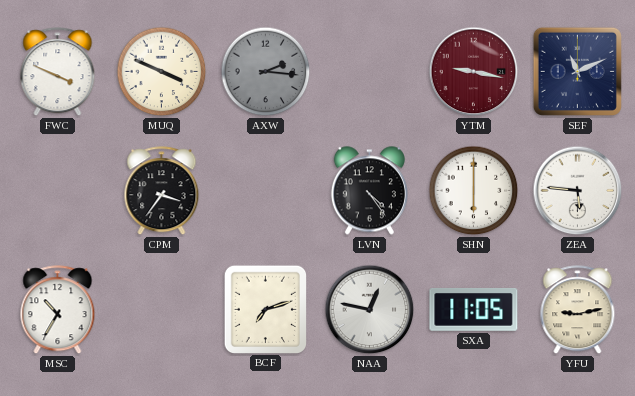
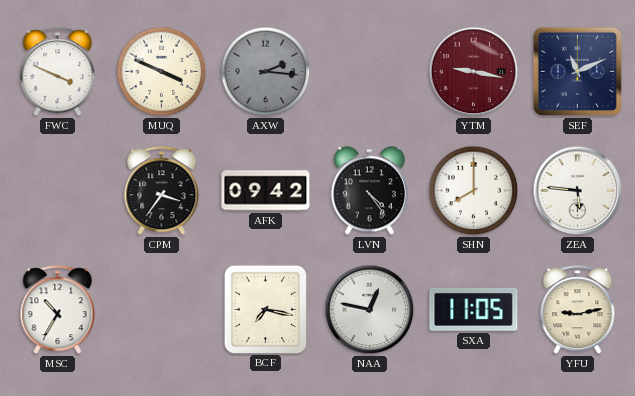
AFK: none -> 09:42 (266, 191)
SHN: 6:00 -> 8:00 (474, 191)
BCF: 7:12 -> 7:17 (265, 309)
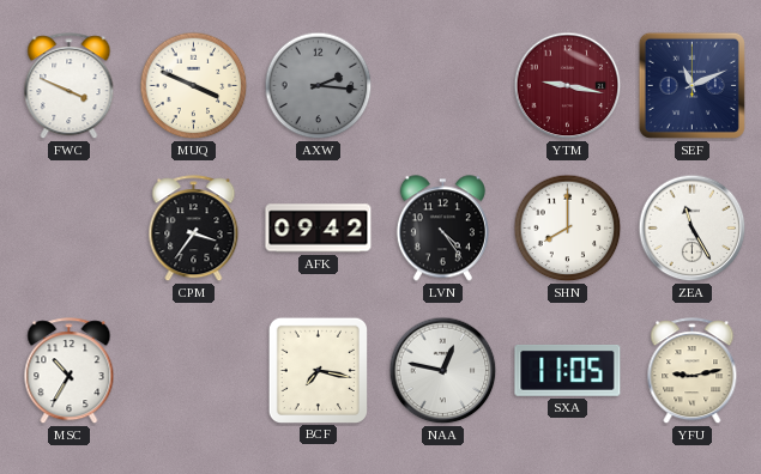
ZEA: 5:46 -> 11:25 (693, 229)
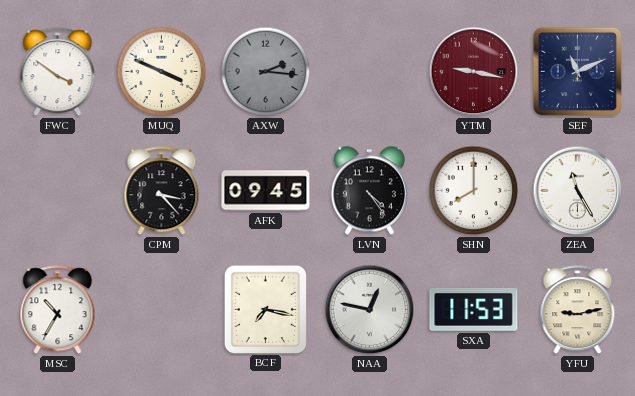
FWC: 3:49 -> 3:51 (58, 72)
CPM: 3:36 -> 3:23 (162, 191)
AFK: 09:42 -> 09:45 (266, 191)
SXA: 11:05 -> 11:53 (474, 310)
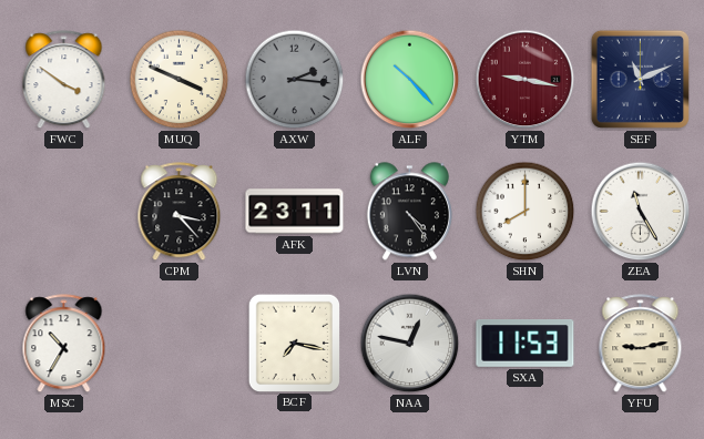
ALF: none -> 10:23 (410, 80)
AFK: 09:45 -> 23:11 (295, 212)
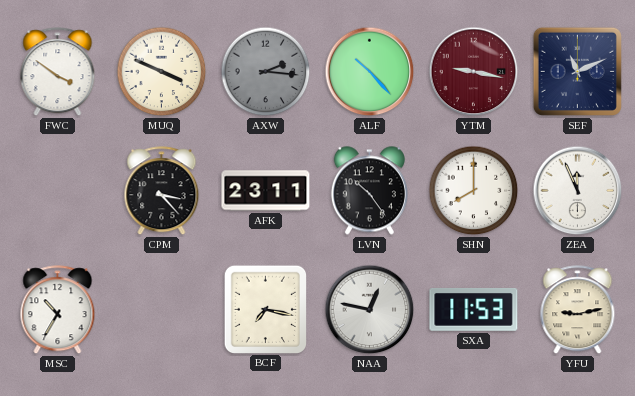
LVN: 4:24 -> 10:24 (369, 191)
ZEA: 11:25 -> 11:56 (578, 191)
